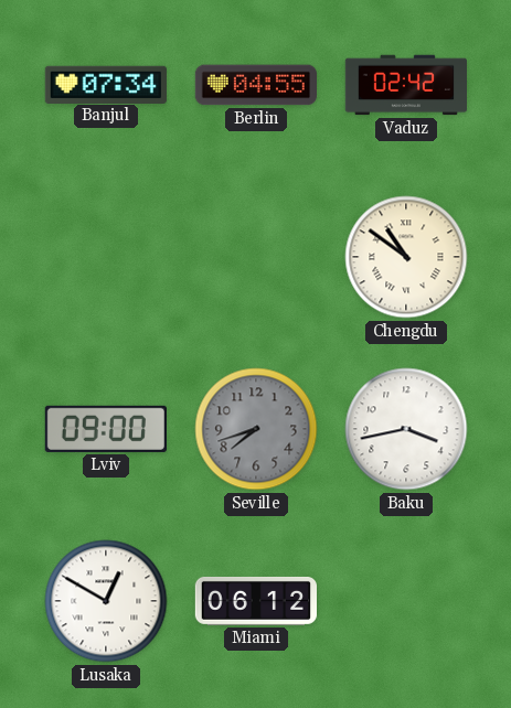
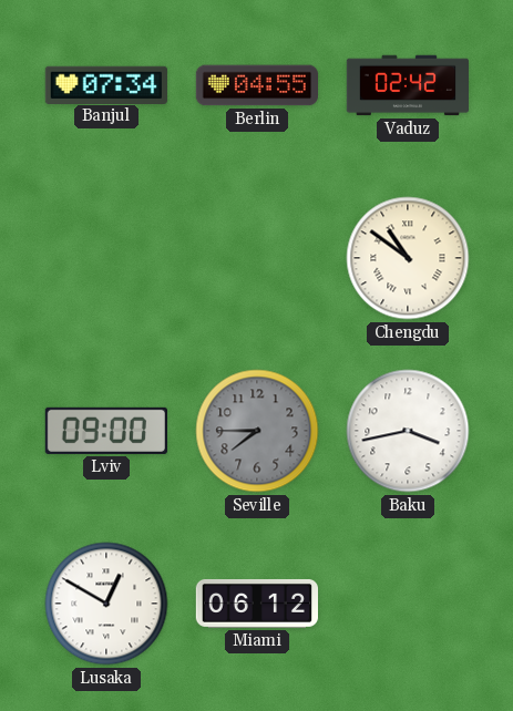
Seville: 7:42 -> 7:45 (257, 431)
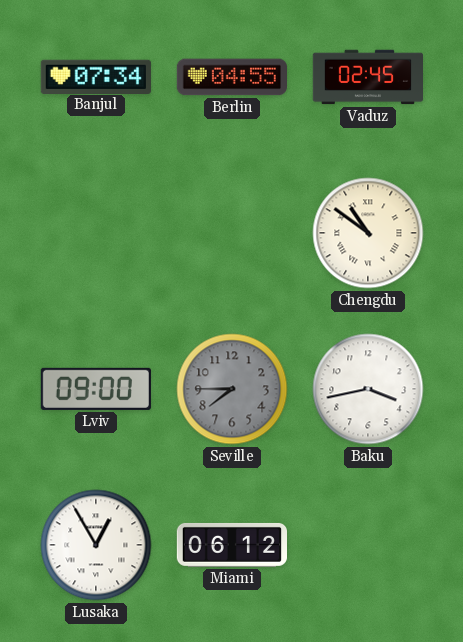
Vaduz: 02:42 -> 02:45 (367, 77)
Lusaka: 12:50 -> 12:55 (96, 545)
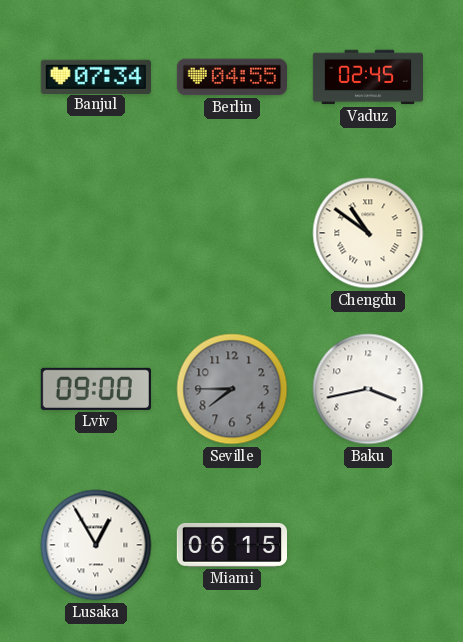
Miami: 06:12 -> 06:15 (231, 545)
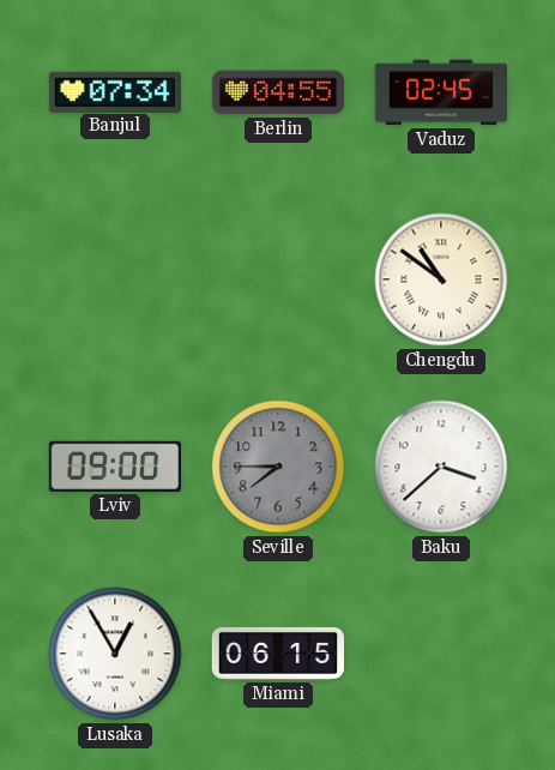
Baku: 3:43 -> 3:38 (441, 467)
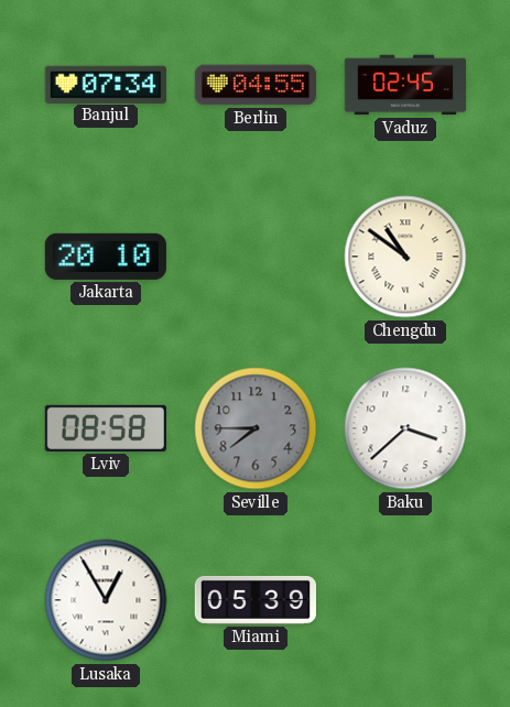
Jakarta: none -> 20:10 (106, 257)
Lviv: 09:00 -> 08:58 (106, 428)
Miami: 06:15 -> 05:39 (254, 600)
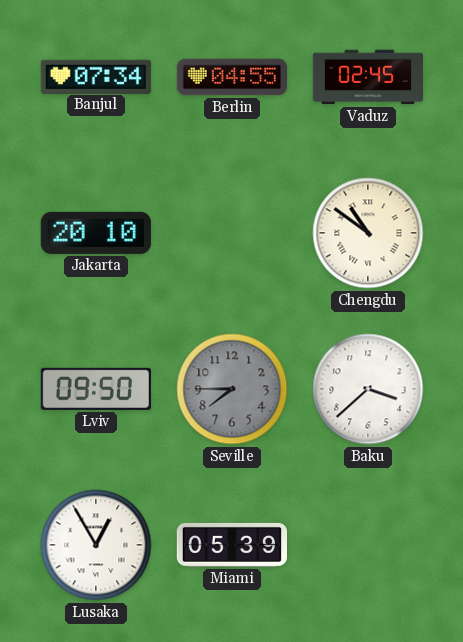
Lviv: 08:58 -> 09:50 (96, 389)
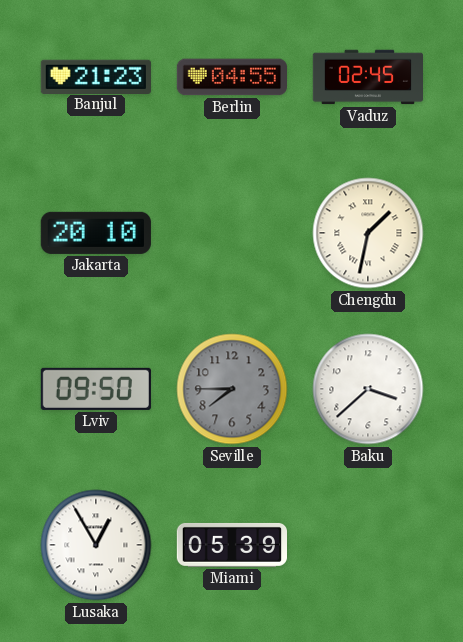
Banjul: 07:34 -> 21:23 (96, 76)
Chengdu: 10:51 -> 1:32 (368, 233)
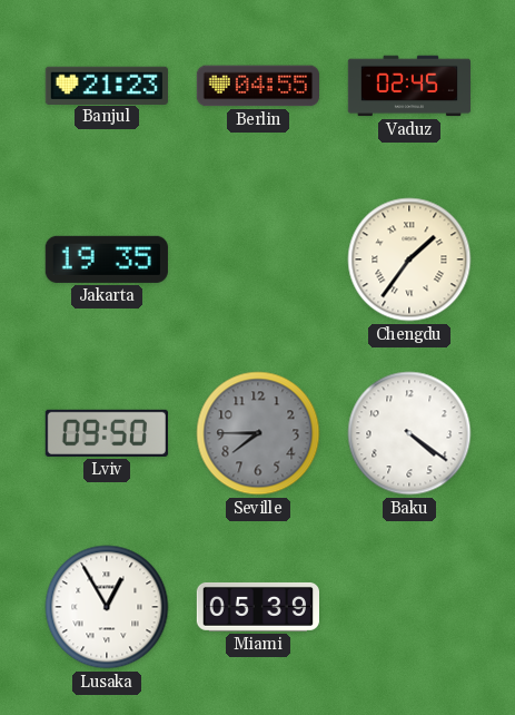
Jakarta: 20:10 -> 19:35 (107, 259)
Chengdu: 1:32 -> 1:36 (409, 259)
Baku: 3:38 -> 4:21 (409, 433)
